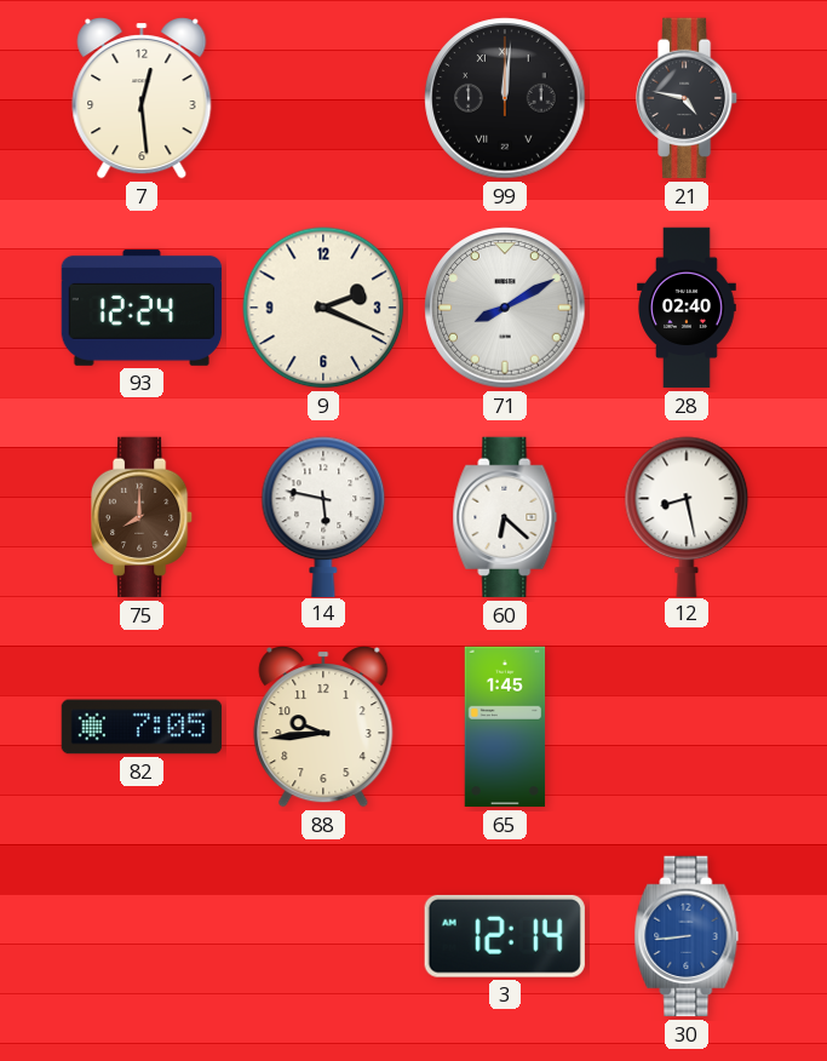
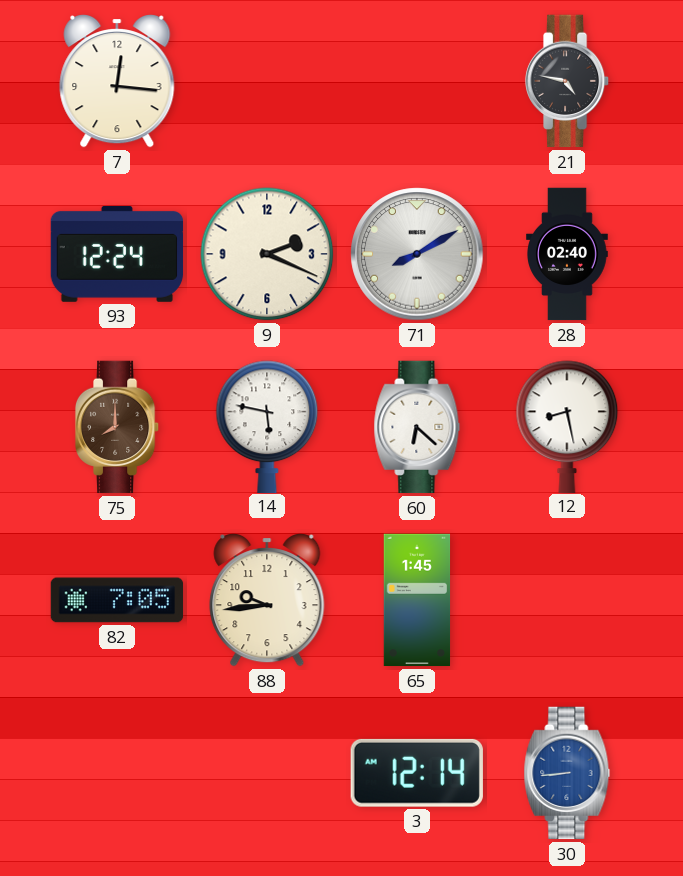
7: 12:29 -> 12:16 (117, 82)
99: 12:01 -> none (505, 98)
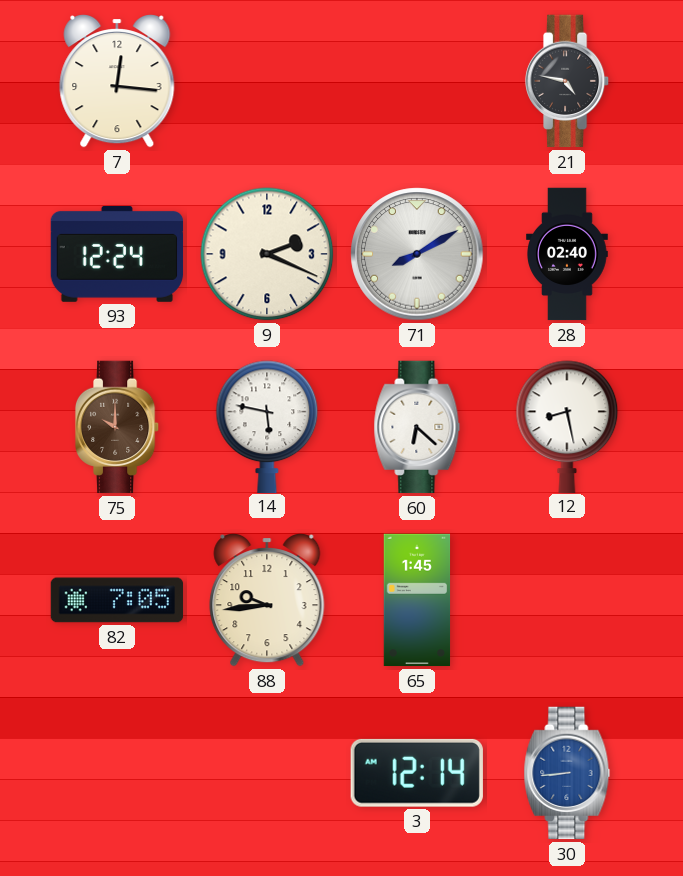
75: 8:00 -> 10:00 (117, 427)
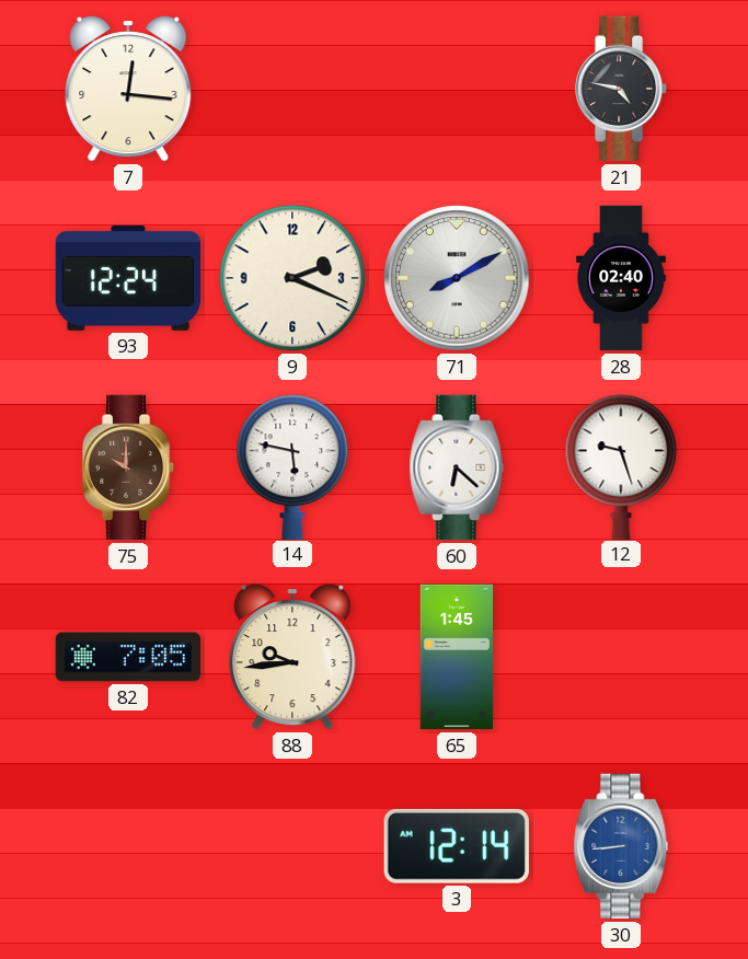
12: 8:28 -> 9:27 (621, 466)
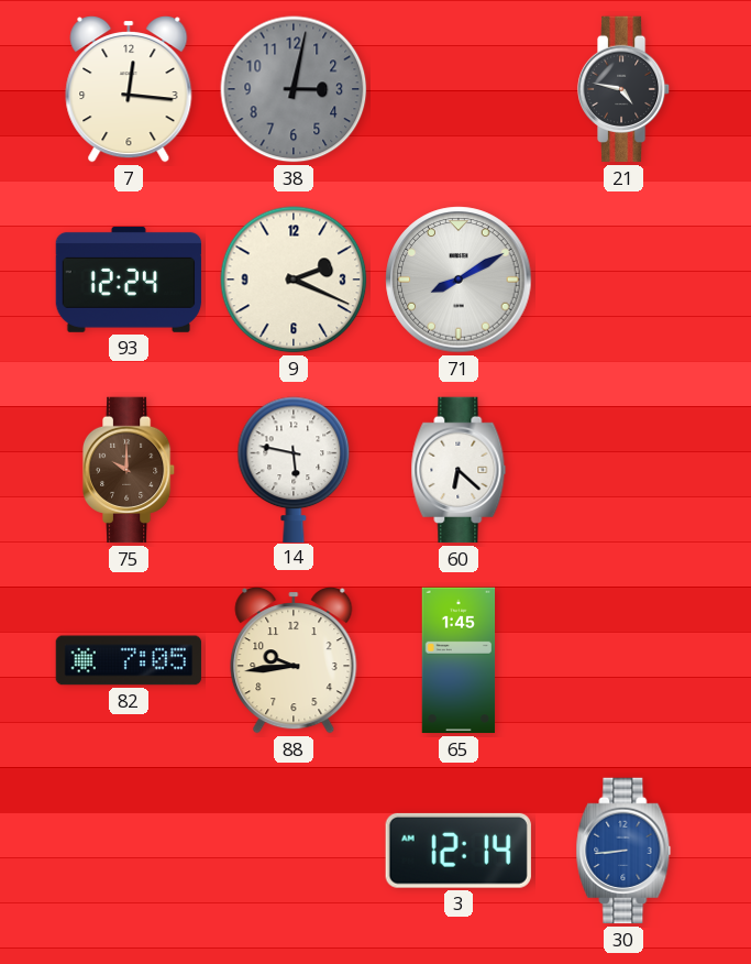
38: none -> 3:02 (294, 89)
28: 02:40 -> none (621, 278)
12: 9:27 -> none (621, 466)
